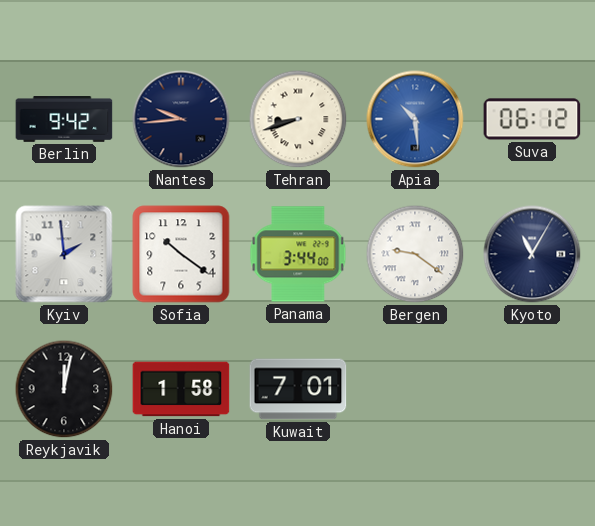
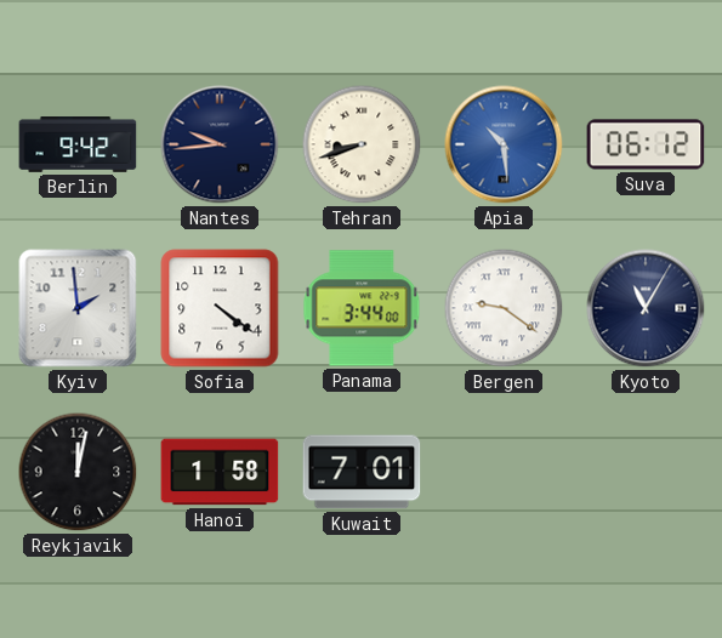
Sofia: 10:21 -> 4:21 (220, 308)
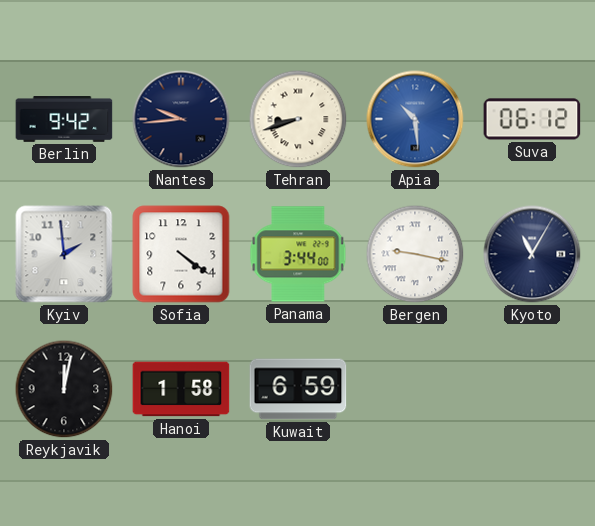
Bergen: 9:21 -> 9:17 (415, 254)
Kuwait: 7:01 -> 6:59 (298, 389)
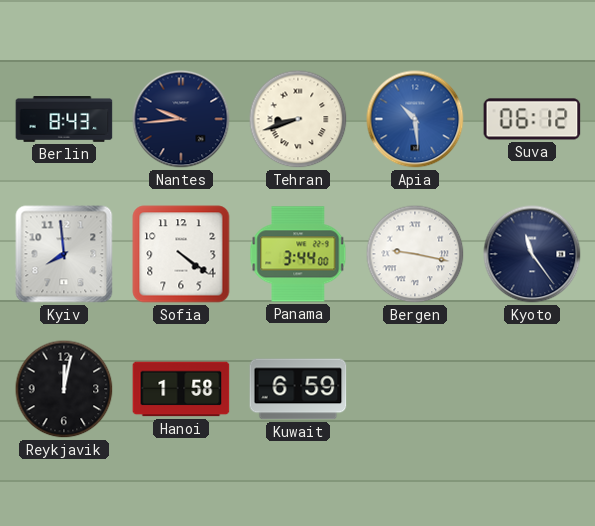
Berlin: 9:42 -> 8:43 (64, 120)
Kyiv: 1:59 -> 7:59 (64, 254)
Kyoto: 11:05 -> 11:24 (532, 254)
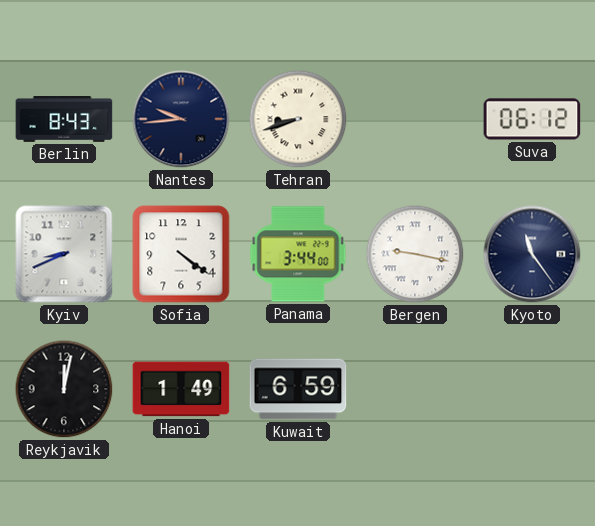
Apia: 10:29 -> none (415, 119)
Kyiv: 7:59 -> 8:41 (64, 254)
Hanoi: 1:58 -> 1:49 (181, 389)
